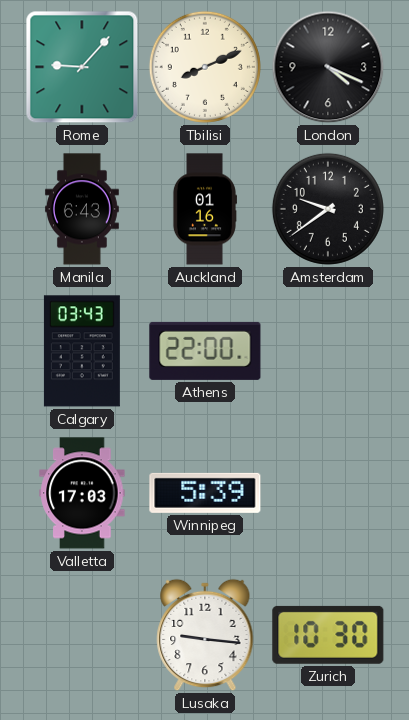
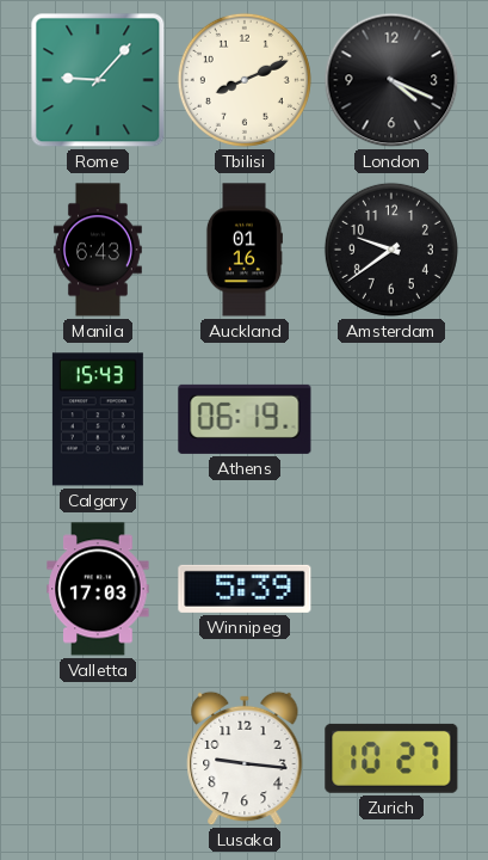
Calgary: 03:43 -> 15:43 (98, 419)
Athens: 22:00 -> 06:19 (245, 419)
Zurich: 10:30 -> 10:27 (391, 758)
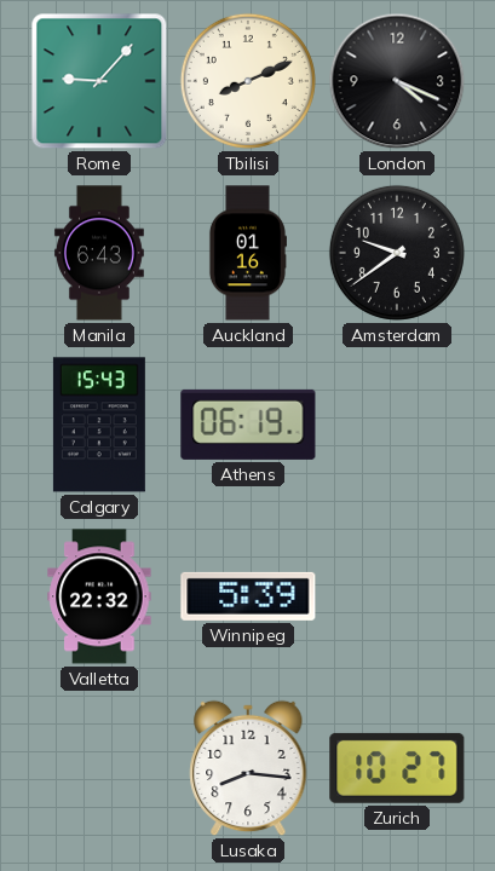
Valletta: 17:03 -> 22:32 (99, 596)
Lusaka: 9:16 -> 8:16 (248, 768)
